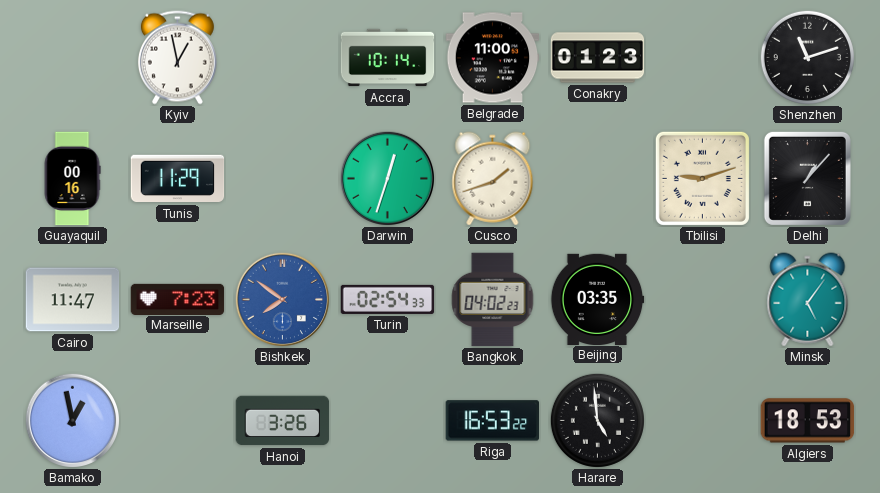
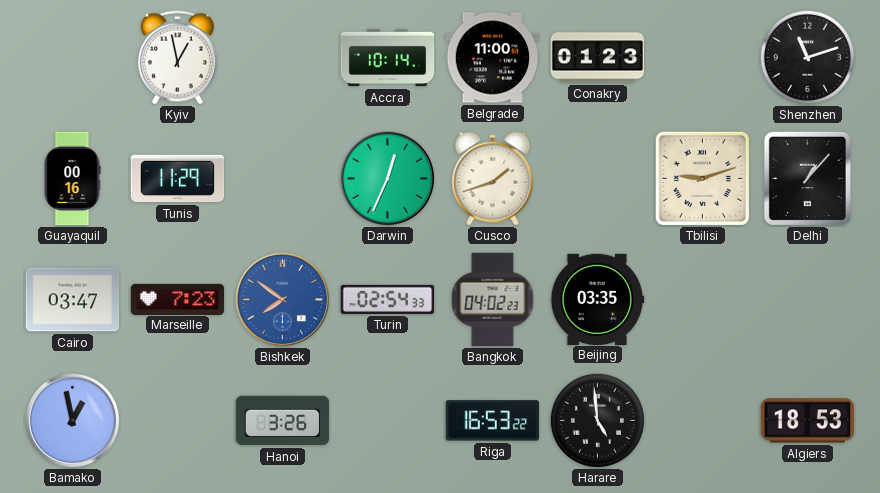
Darwin: 12:33 -> 12:34 (387, 178)
Cairo: 11:47 -> 03:47 (73, 300)
Minsk: 5:06 -> none (808, 300)
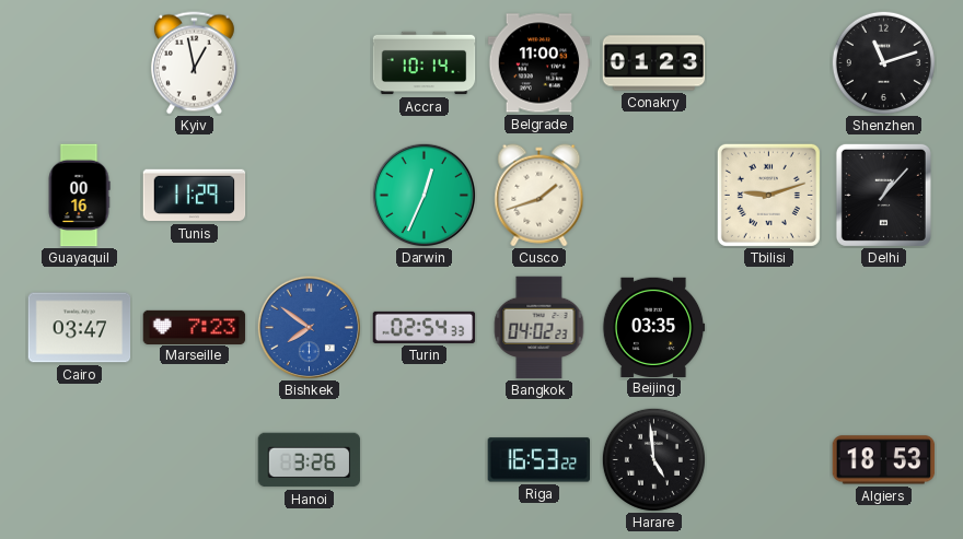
Bamako: 12:58 -> none (72, 420)
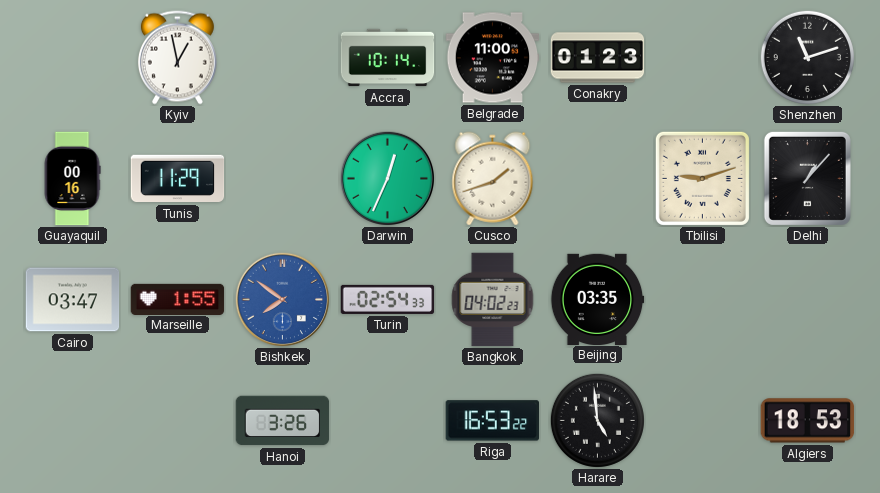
Marseille: 7:23 -> 1:55 (178, 299)
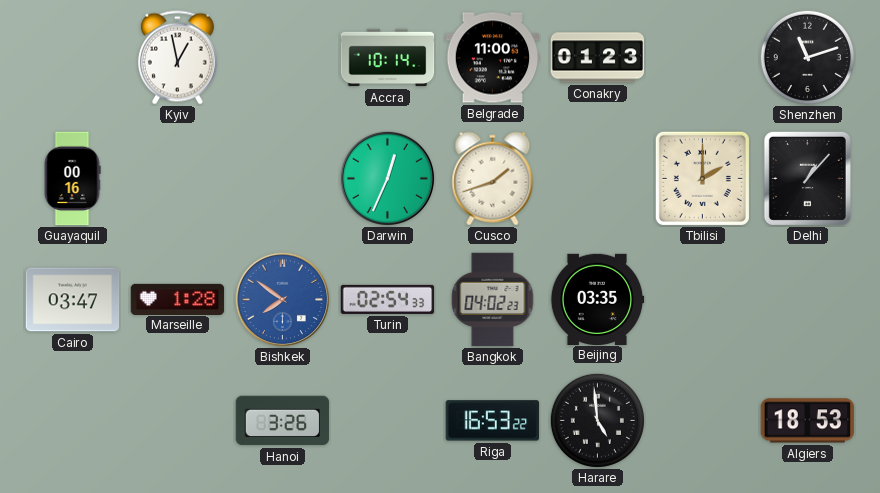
Tunis: 11:29 -> none (178, 179)
Tbilisi: 9:12 -> 2:00 (702, 178)
Marseille: 1:55 -> 1:28 (178, 299)
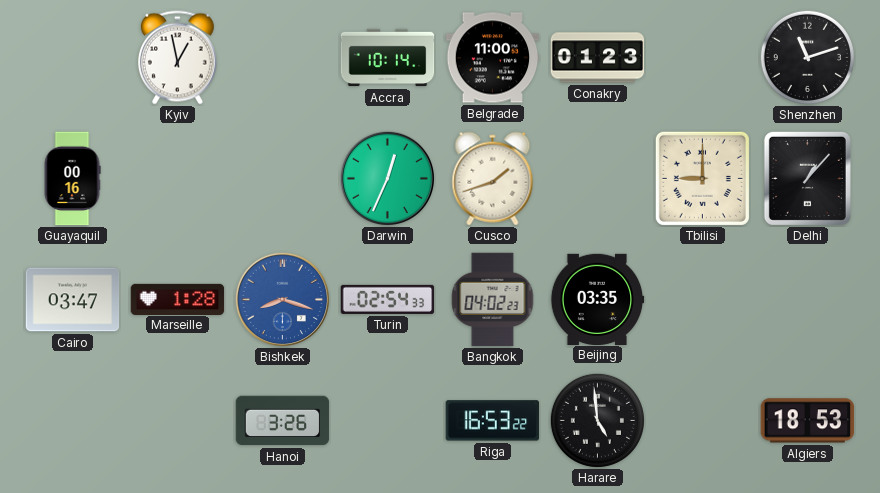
Tbilisi: 2:00 -> 9:00 (702, 178)
Bishkek: 7:51 -> 8:18 (282, 299)
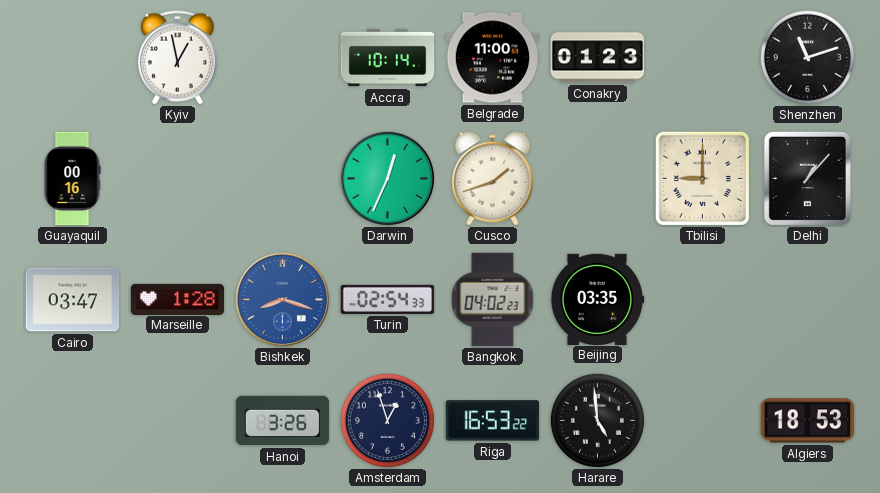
Amsterdam: none -> 12:57 (387, 420)
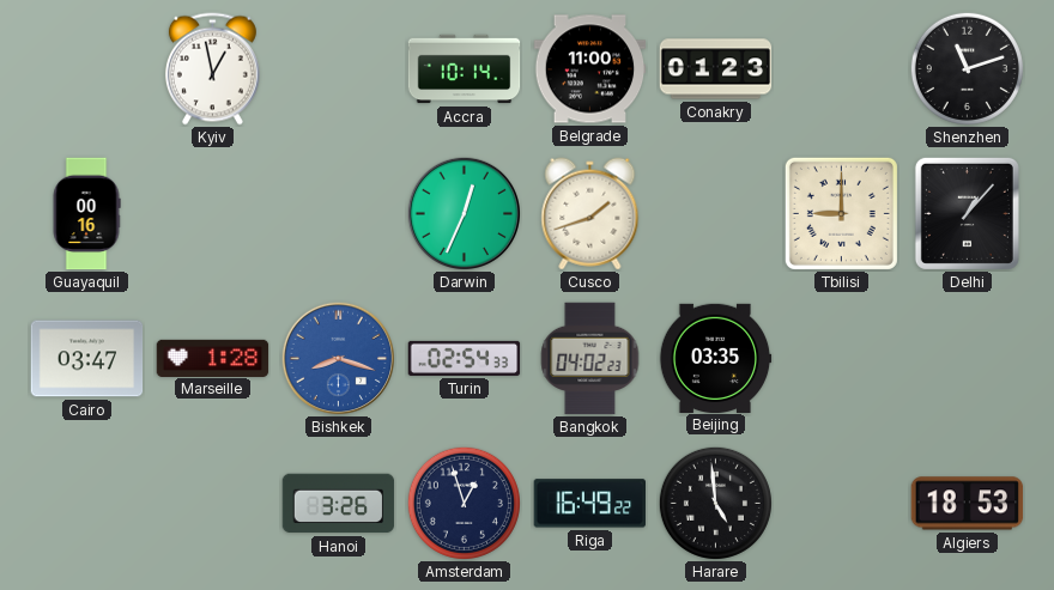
Riga: 16:53 -> 16:49 (589, 504)
